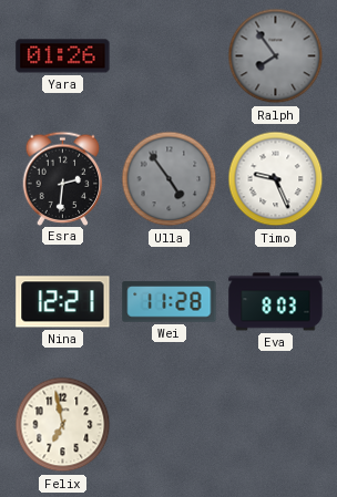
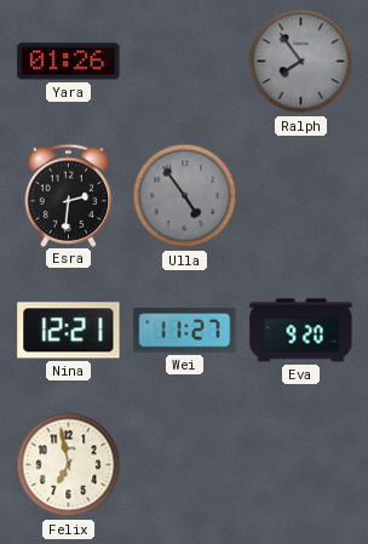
Timo: 9:26 -> none (276, 179)
Wei: 11:28 -> 11:27 (185, 331)
Eva: 8:03 -> 9:20 (301, 331)
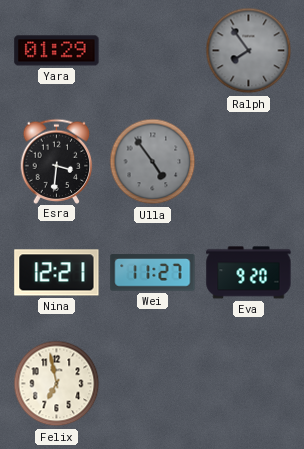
Yara: 01:26 -> 01:29 (57, 51)
Esra: 2:31 -> 3:31 (57, 161)
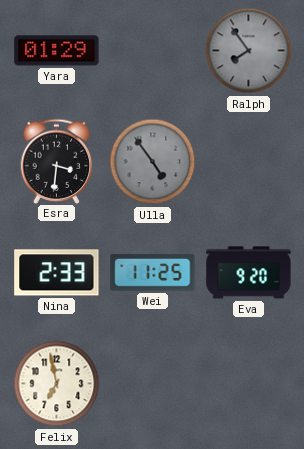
Nina: 12:21 -> 2:33 (57, 273)
Wei: 11:27 -> 11:25 (153, 273)
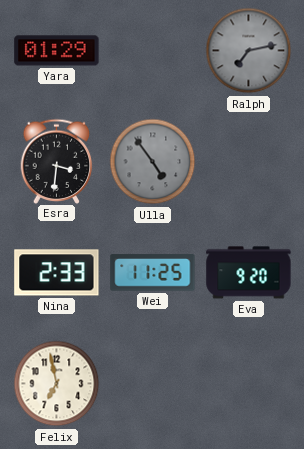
Ralph: 7:54 -> 7:13 (249, 51)
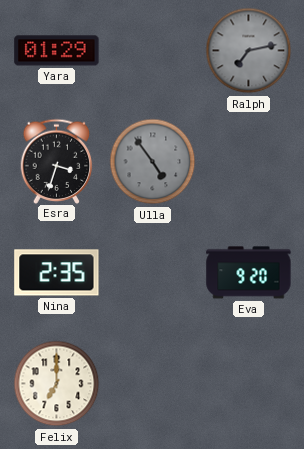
Esra: 3:31 -> 3:33 (57, 161)
Nina: 2:33 -> 2:35 (57, 273)
Wei: 11:25 -> none (153, 273)
Felix: 6:58 -> 7:00 (57, 384)
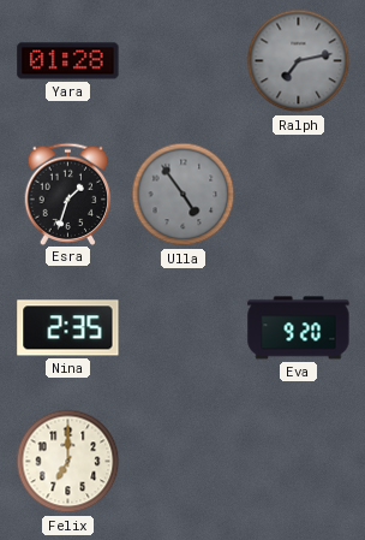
Yara: 01:29 -> 01:28 (68, 61)
Esra: 3:33 -> 1:33 (68, 194)
